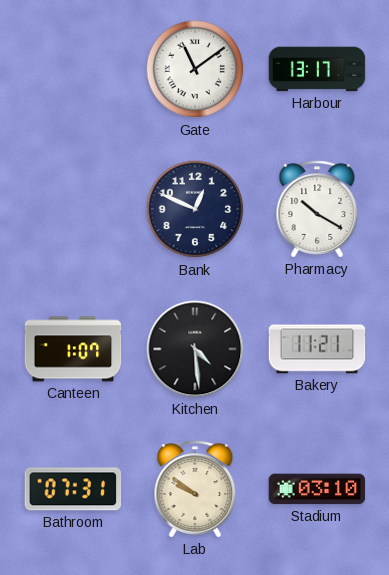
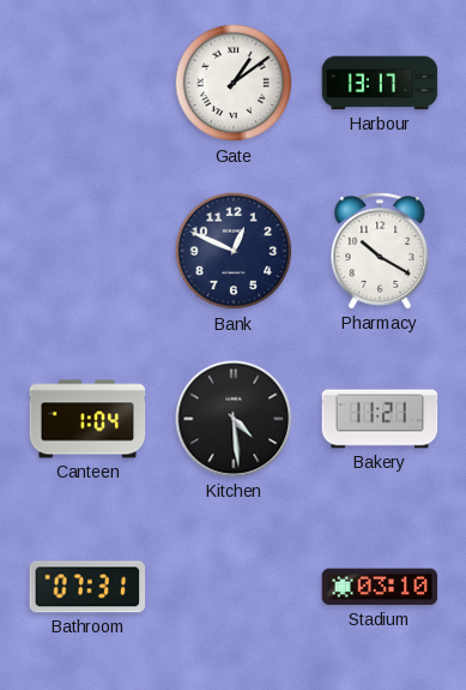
Gate: 11:09 -> 1:09 (234, 83)
Canteen: 1:07 -> 1:04 (87, 419)
Lab: 9:51 -> none (195, 489)
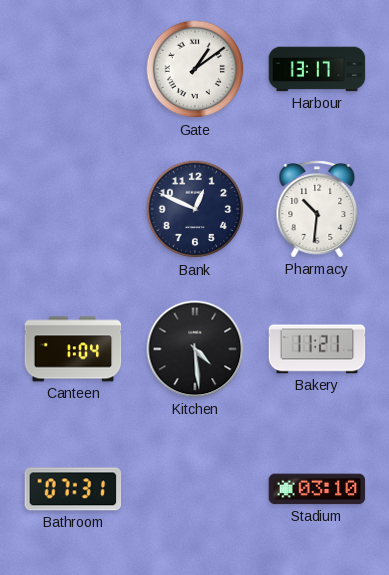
Pharmacy: 10:20 -> 10:31 (317, 209)
